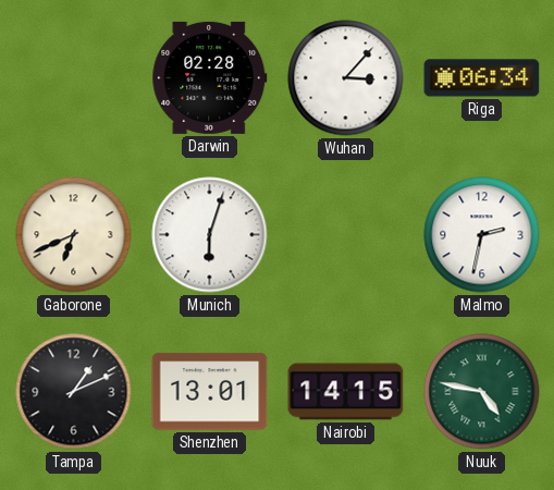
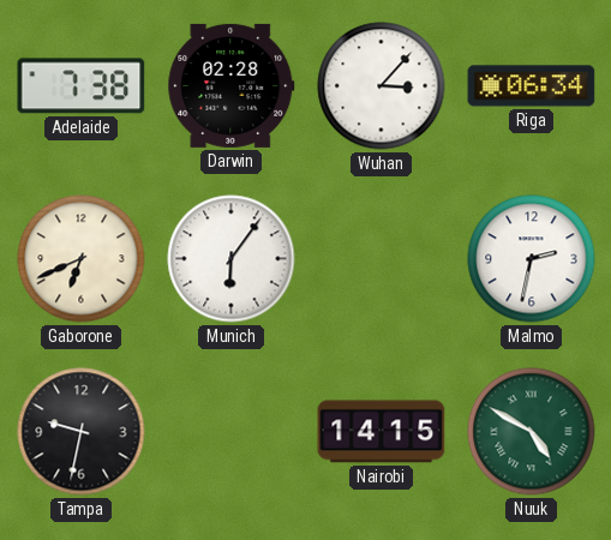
Adelaide: none -> 7:38 (82, 86)
Munich: 6:03 -> 6:06 (232, 259)
Tampa: 1:11 -> 9:32 (82, 432)
Shenzhen: 13:01 -> none (210, 392)
Nuuk: 4:47 -> 4:50 (532, 432)
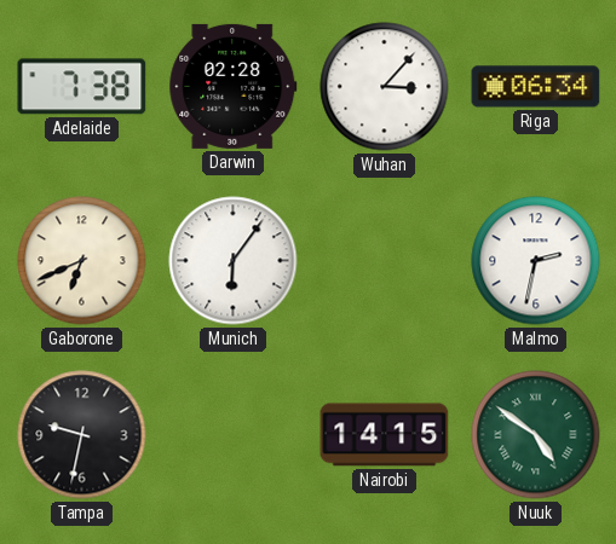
Nuuk: 4:50 -> 4:51 (536, 435)
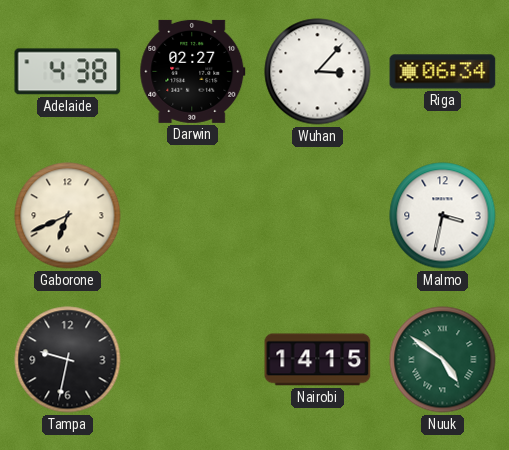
Adelaide: 7:38 -> 4:38 (68, 72)
Darwin: 02:28 -> 02:27 (193, 71)
Munich: 6:06 -> none (234, 261)
Malmo: 2:32 -> 3:32 (443, 216)
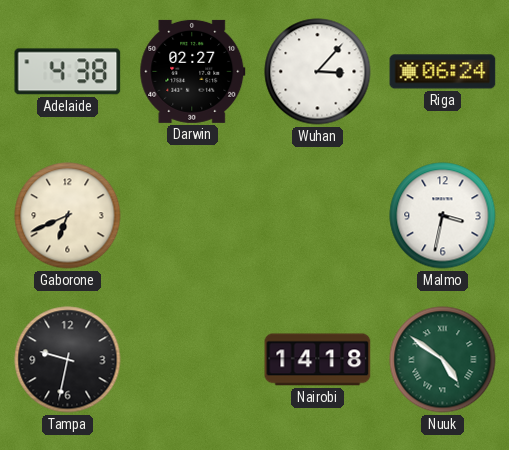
Riga: 06:34 -> 06:24 (443, 72)
Nairobi: 14:15 -> 14:18 (318, 360)
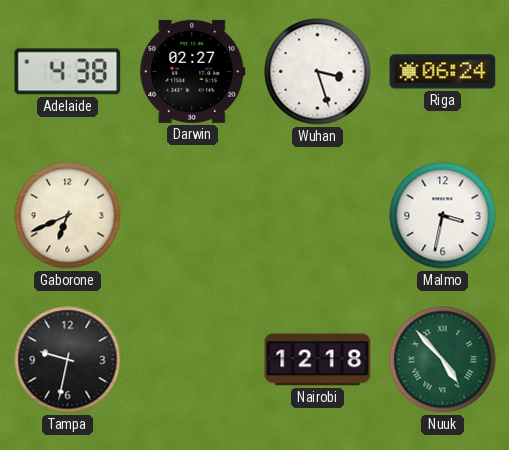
Wuhan: 3:07 -> 3:27 (318, 72)
Nairobi: 14:18 -> 12:18 (318, 360)
Nuuk: 4:51 -> 4:53 (443, 360)
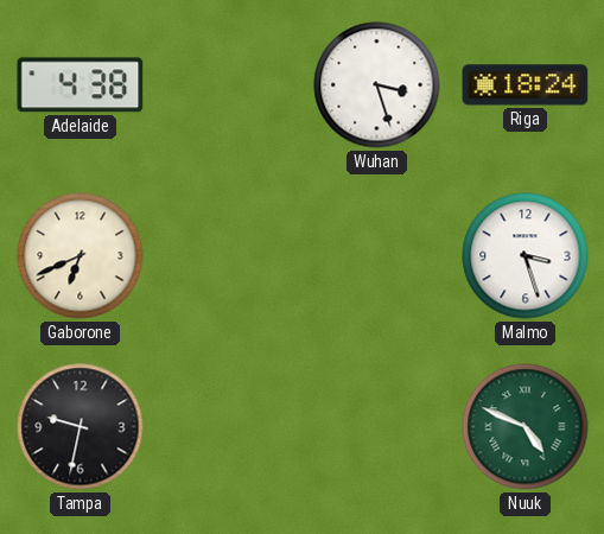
Darwin: 02:27 -> none (193, 71)
Riga: 06:24 -> 18:24 (526, 85)
Malmo: 3:32 -> 3:27 (526, 256)
Nairobi: 12:18 -> none (318, 360)
Nuuk: 4:53 -> 4:49 (526, 427)
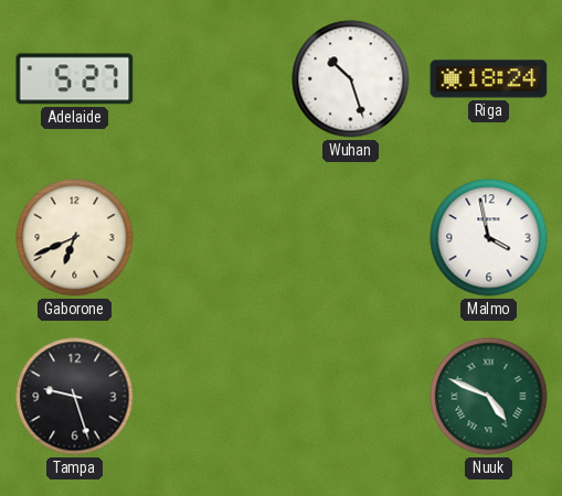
Adelaide: 4:38 -> 5:27 (75, 79)
Wuhan: 3:27 -> 10:27 (351, 79)
Malmo: 3:27 -> 3:58 (489, 238)
Tampa: 9:32 -> 9:27 (75, 397)
